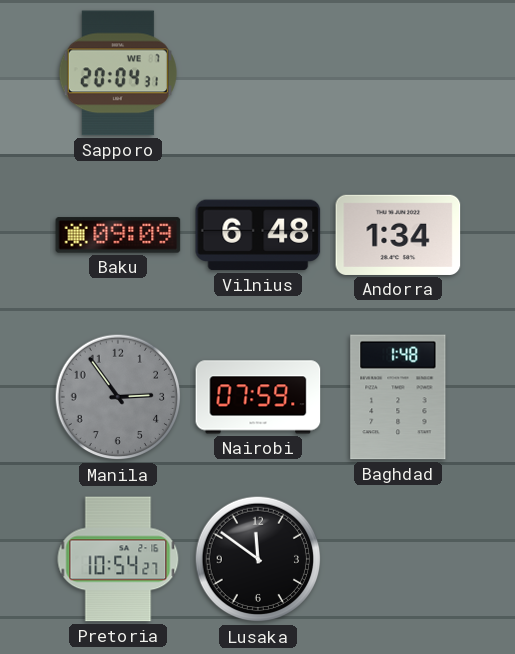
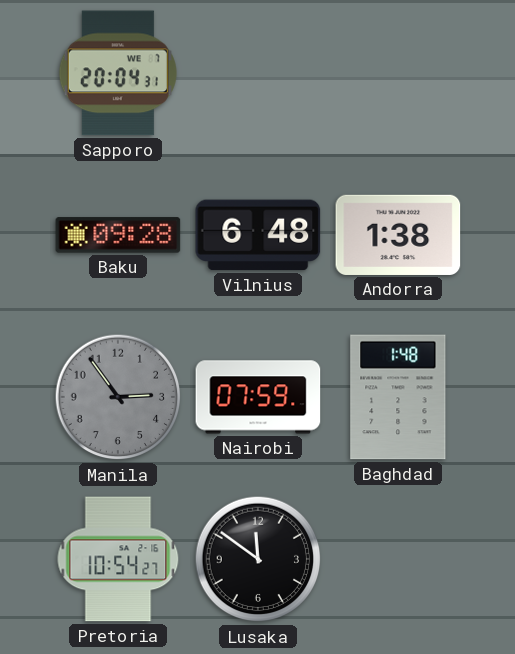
Baku: 09:09 -> 09:28 (118, 235)
Andorra: 1:34 -> 1:38 (398, 235)
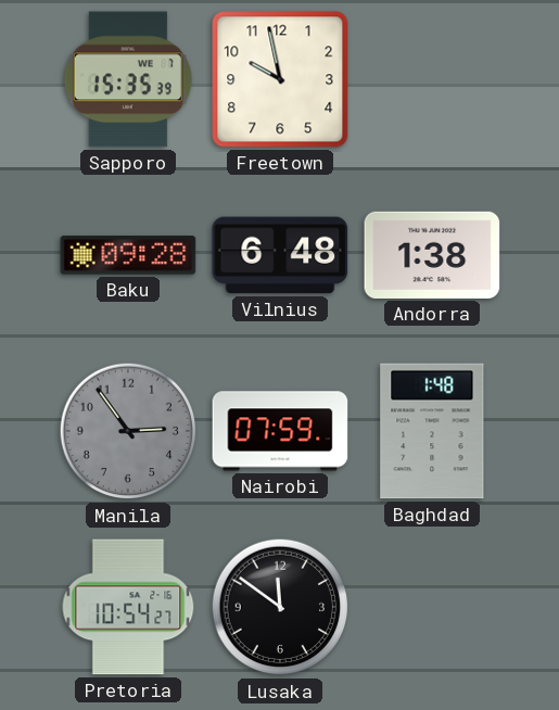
Sapporo: 20:04 -> 15:35 (128, 79)
Freetown: none -> 9:58 (280, 79)
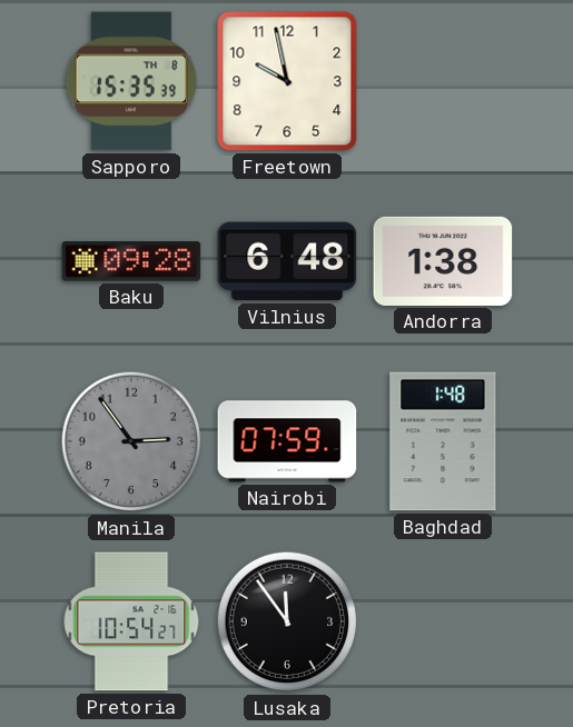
Sapporo date: WE 7 -> TH 8 (131, 81)
Lusaka: 11:51 -> 11:54 (287, 621)
